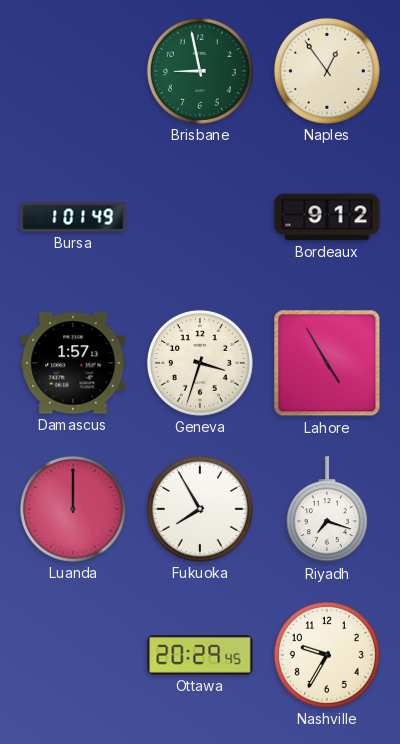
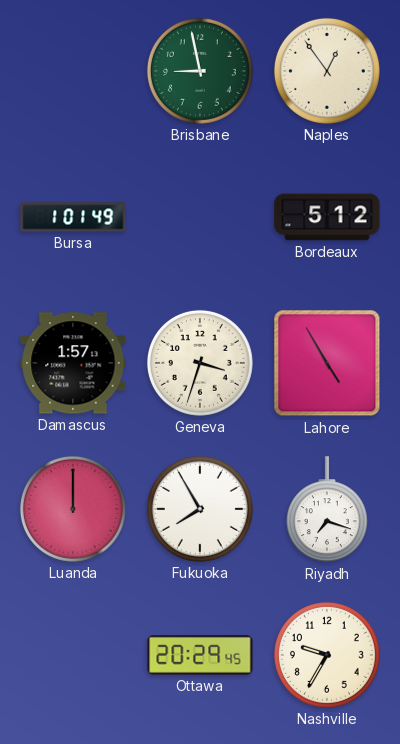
Bordeaux: 9:12 -> 5:12 (327, 217)
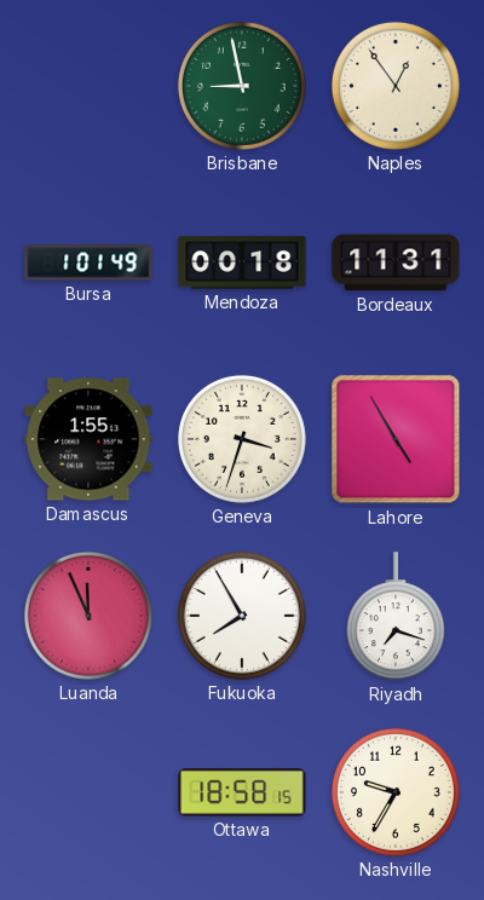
Mendoza: none -> 00:18 (242, 262)
Bordeaux: 5:12 -> 11:31 (396, 262)
Damascus: 1:57 -> 1:55 (88, 439)
Luanda: 12:00 -> 11:56 (88, 616)
Ottawa: 20:29 -> 18:58 (242, 792)
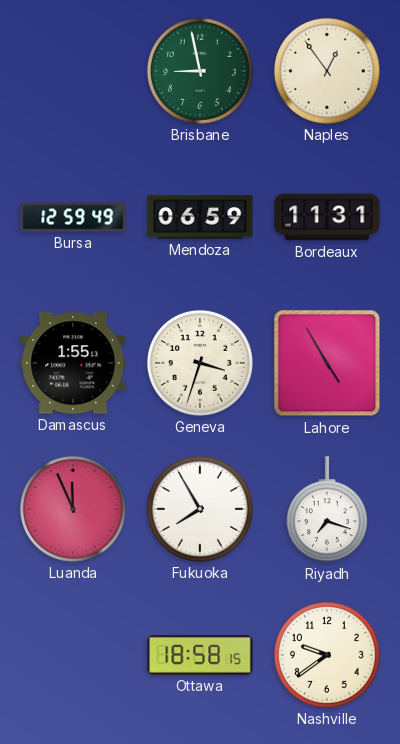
Bursa: 1:01 -> 12:59 (73, 217)
Mendoza: 00:18 -> 06:59 (200, 217)
Nashville: 9:35 -> 9:39 (327, 655)
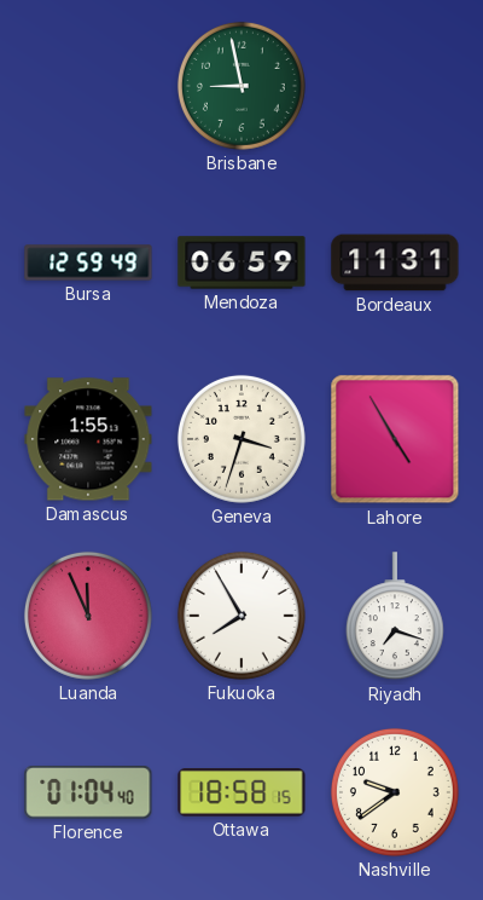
Naples: 12:54 -> none (327, 71)
Florence: none -> 01:04 (88, 794)
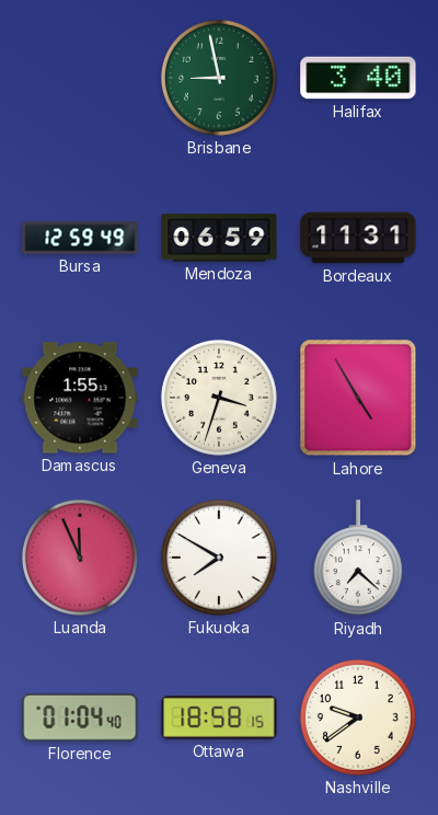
Halifax: none -> 3:40 (358, 78)
Fukuoka: 7:55 -> 7:50 (219, 558)
Riyadh: 7:18 -> 7:22 (358, 559)
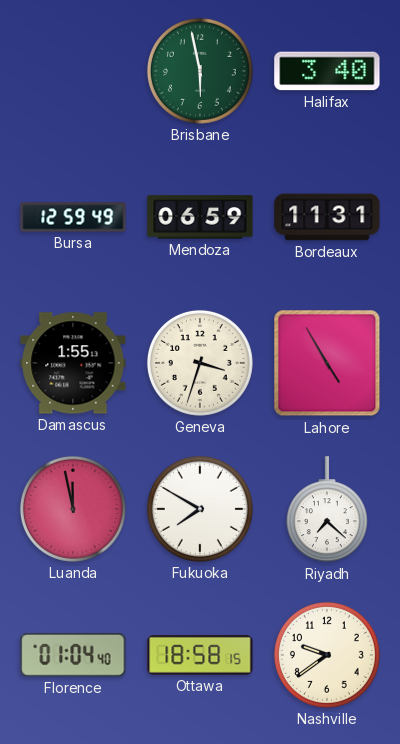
Brisbane: 8:58 -> 5:58 (200, 71)
Luanda: 11:56 -> 11:58 (73, 509)
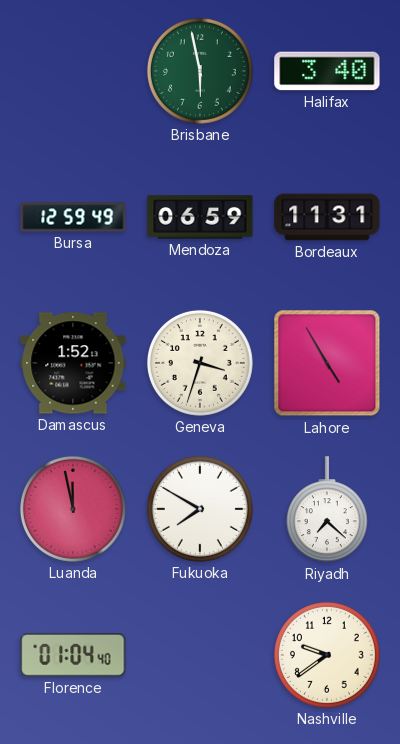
Damascus: 1:55 -> 1:52 (73, 363)
Ottawa: 18:58 -> none (200, 655)
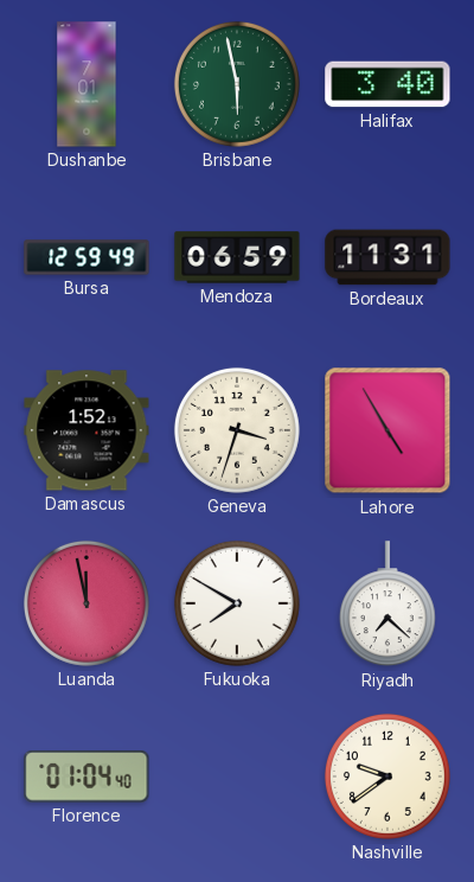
Dushanbe: none -> 7:01 (87, 84)
